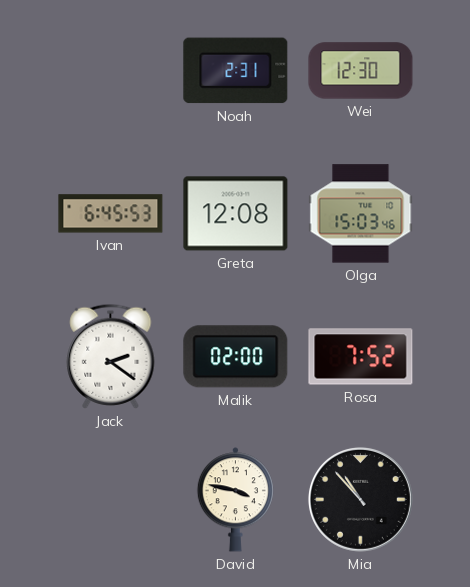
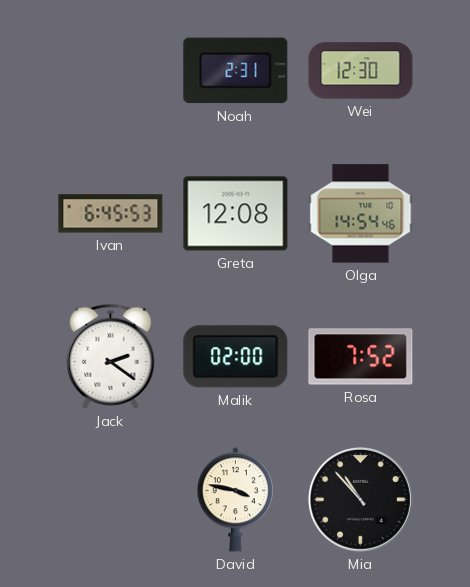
Olga: 15:03 -> 14:54 (361, 214)
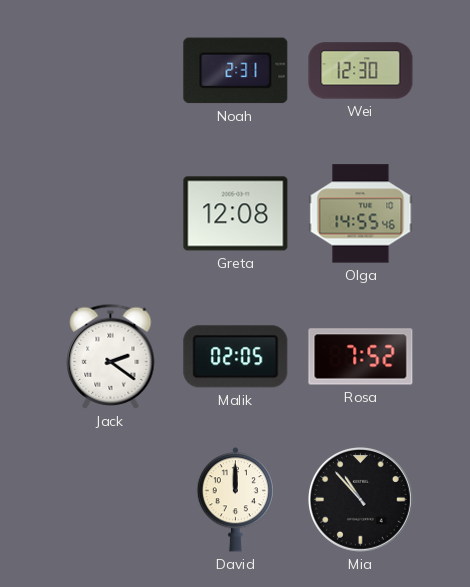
Ivan: 6:45 -> none (111, 214)
Olga: 14:54 -> 14:55 (361, 214)
Malik: 02:00 -> 02:05 (236, 357)
David: 3:47 -> 12:00 (235, 500)
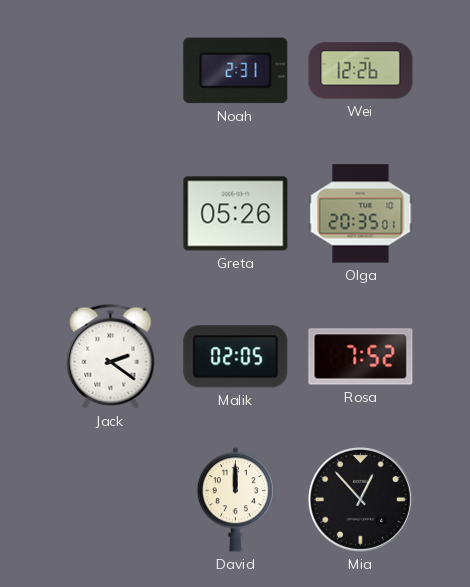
Wei: 12:30 -> 12:26 (361, 71)
Greta: 12:08 -> 05:26 (236, 214)
Olga: 14:55 -> 20:35 (361, 214)
Mia: 10:53 -> 12:53 (360, 499)
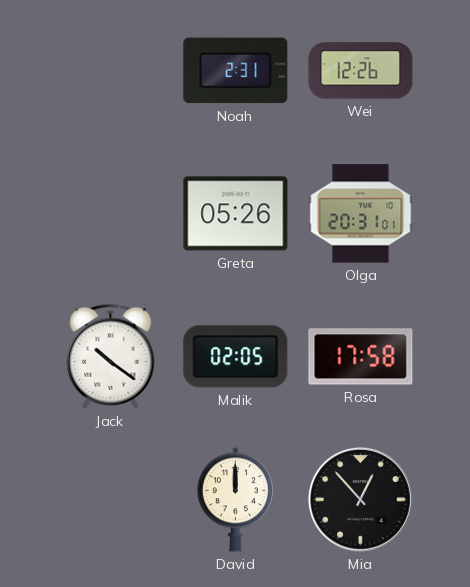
Olga: 20:35 -> 20:31 (361, 214)
Jack: 2:21 -> 10:21 (111, 356)
Rosa: 7:52 -> 17:58 (361, 357)
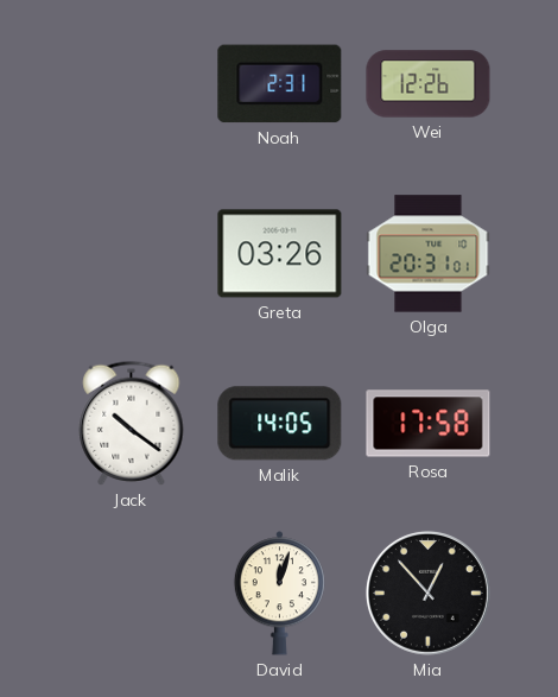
Greta: 05:26 -> 03:26 (280, 254)
Malik: 02:05 -> 14:05 (280, 424)
David: 12:00 -> 12:03 (279, 594)
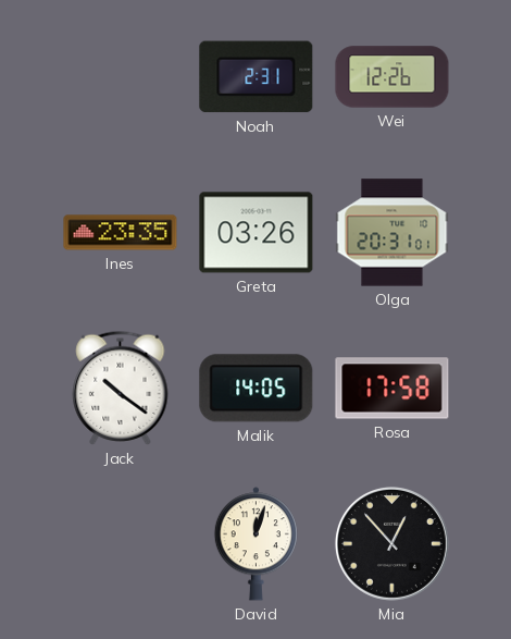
Ines: none -> 23:35 (121, 233)
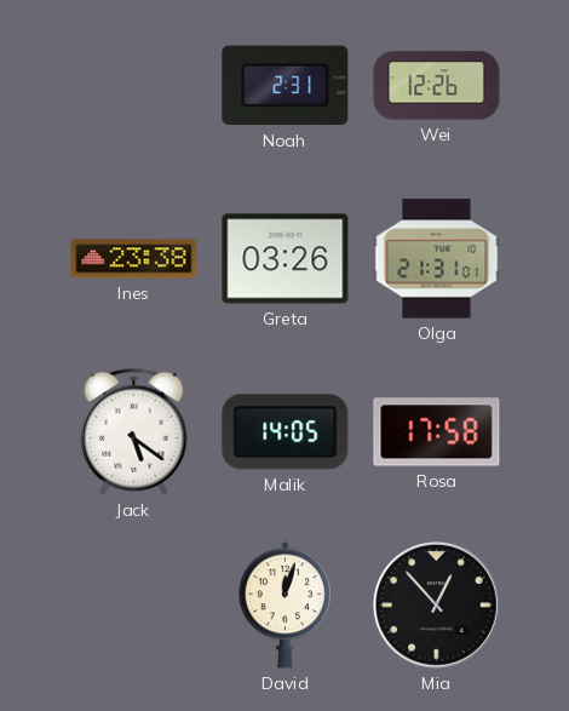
Ines: 23:35 -> 23:38 (134, 259)
Olga: 20:31 -> 21:31 (437, 259)
Jack: 10:21 -> 5:21 (134, 431)
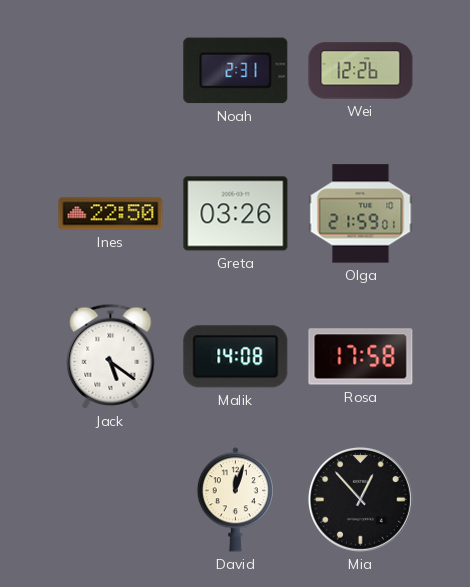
Ines: 23:38 -> 22:50 (111, 214)
Olga: 21:31 -> 21:59 (361, 214)
Malik: 14:05 -> 14:08 (236, 357)
